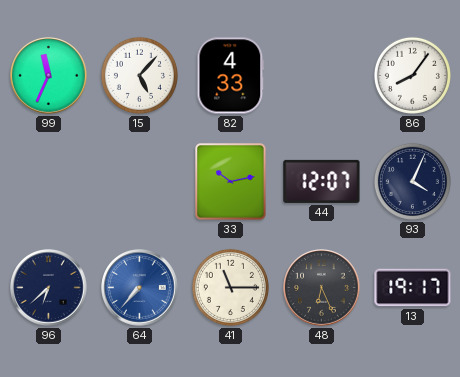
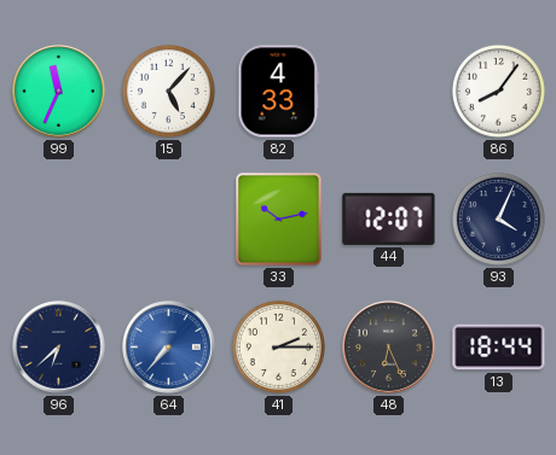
41: 11:15 -> 2:15 (278, 346)
13: 19:17 -> 18:44 (499, 348)
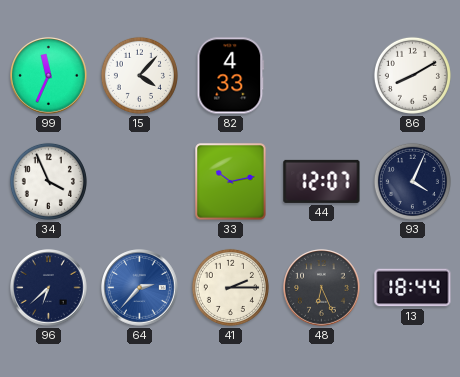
15: 5:07 -> 4:07 (139, 75)
86: 8:06 -> 8:10 (412, 75)
34: none -> 3:56 (48, 181)
64: 7:37 -> 2:37 (140, 288)
